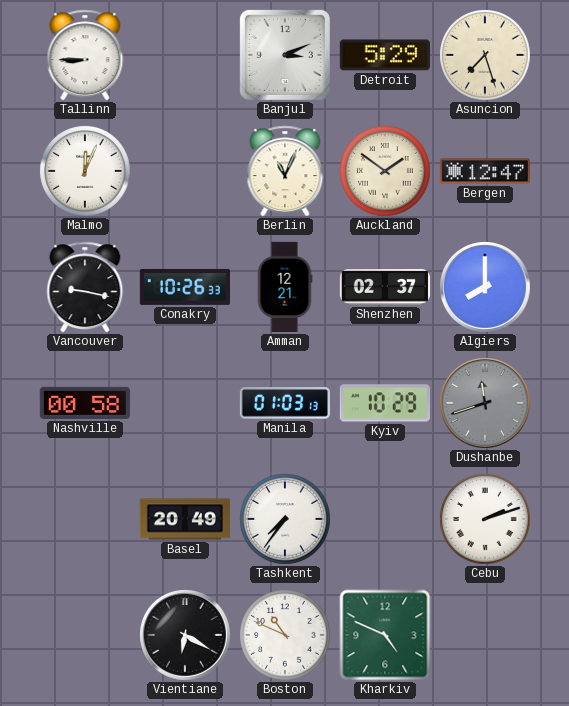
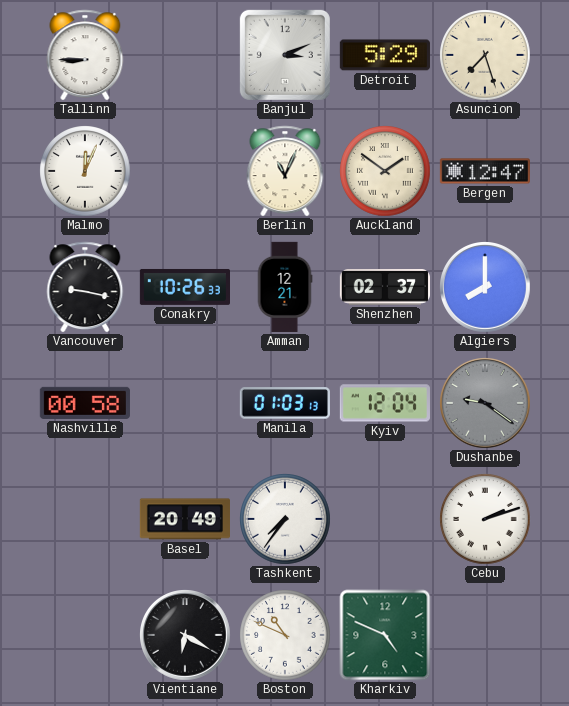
Kyiv: 10:29 -> 12:04 (385, 403)
Dushanbe: 11:42 -> 9:21 (486, 404)
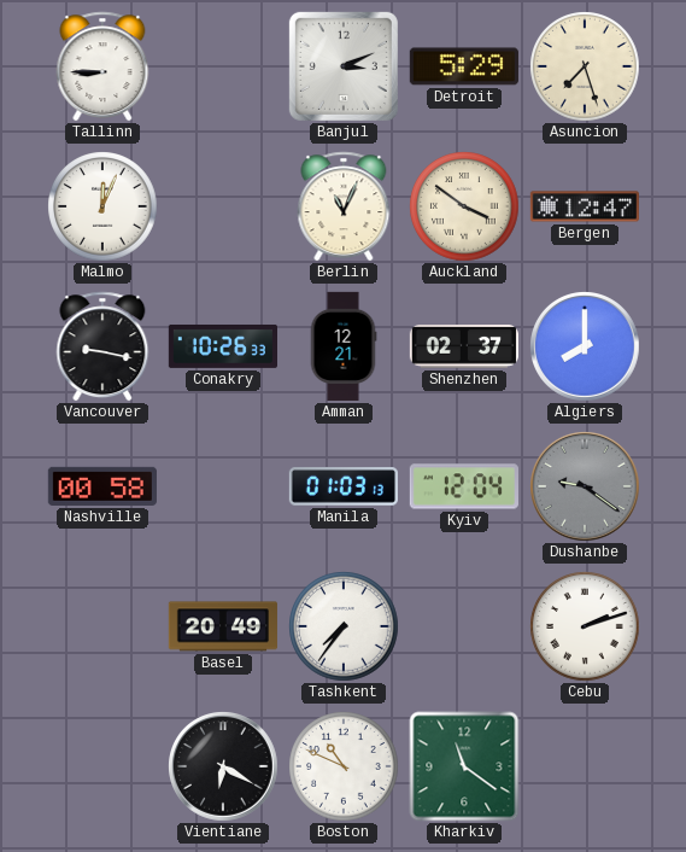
Auckland: 1:51 -> 3:51 (464, 206)
Kharkiv: 4:49 -> 11:21 (464, 766)
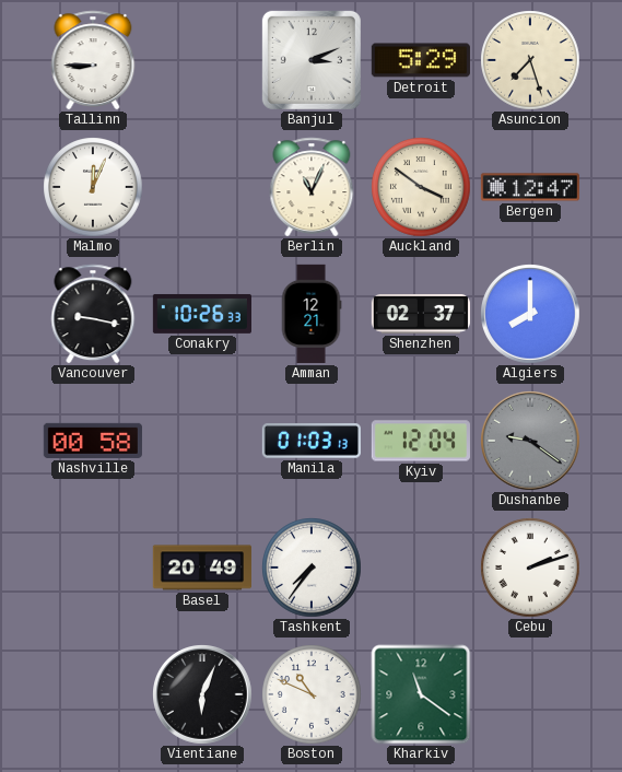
Vientiane: 6:20 -> 6:04 (203, 695)
